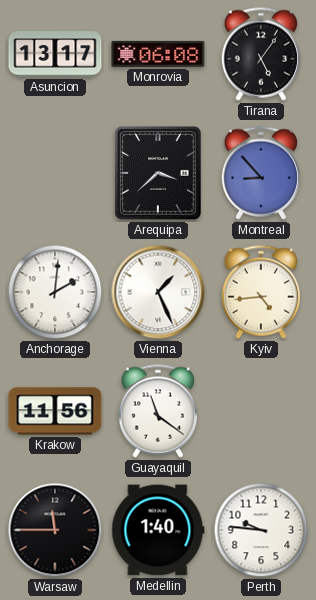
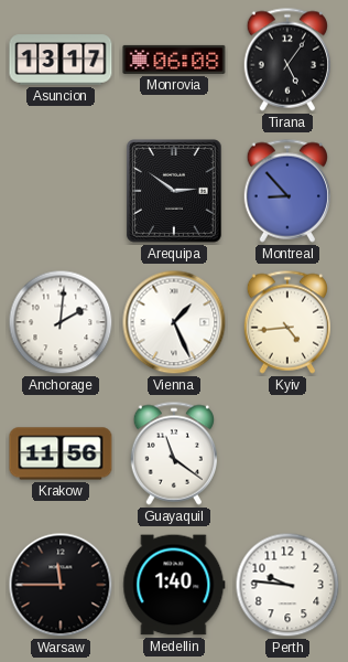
Arequipa: 3:38 -> 2:51 (174, 192)
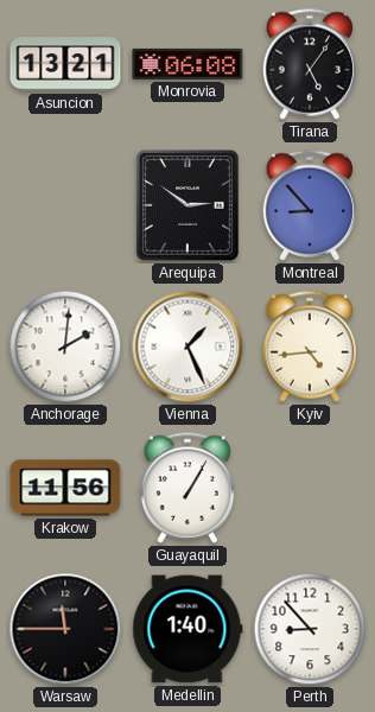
Asuncion: 13:17 -> 13:21 (65, 64)
Guayaquil: 11:21 -> 1:05 (186, 488)
Perth: 9:46 -> 8:53 (310, 629)
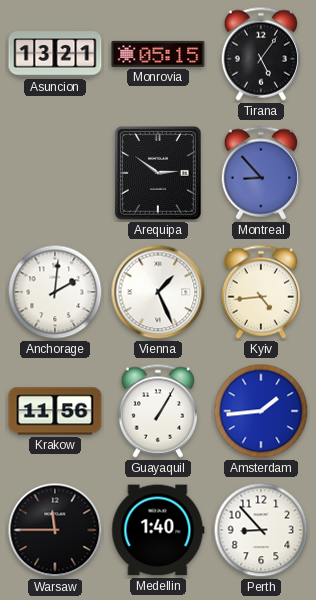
Monrovia: 06:08 -> 05:15 (158, 54)
Amsterdam: none -> 1:44 (261, 411)
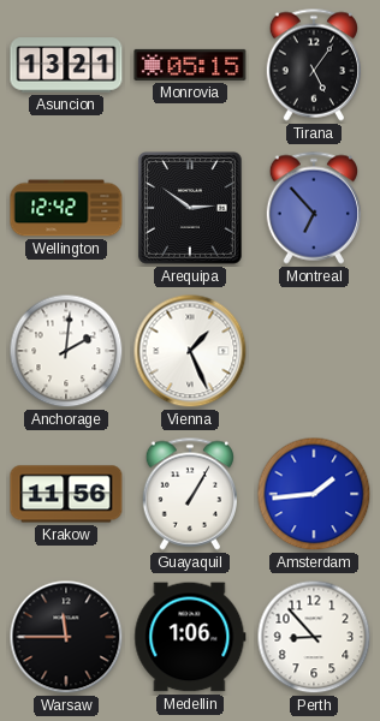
Wellington: none -> 12:42 (66, 208)
Montreal: 8:53 -> 6:53 (313, 208)
Kyiv: 4:44 -> none (260, 292)
Medellin: 1:40 -> 1:06 (190, 637)
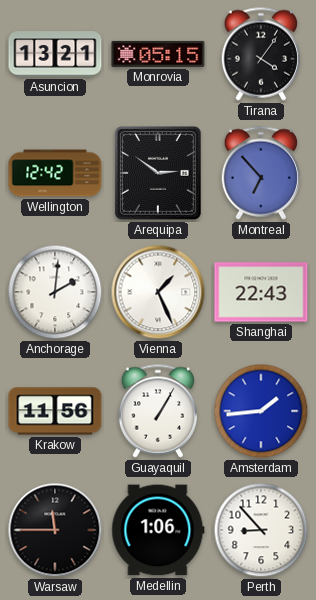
Tirana: 5:06 -> 4:06 (260, 54)
Shanghai: none -> 22:43 (261, 292)
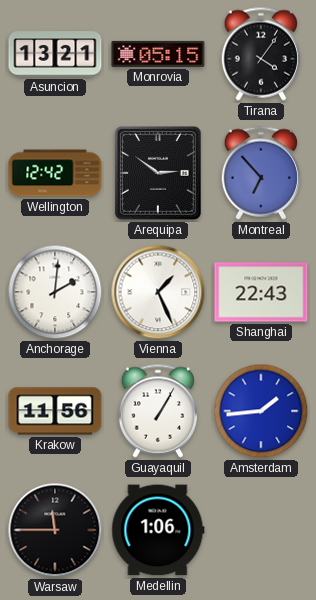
Perth: 8:53 -> none (261, 530)
